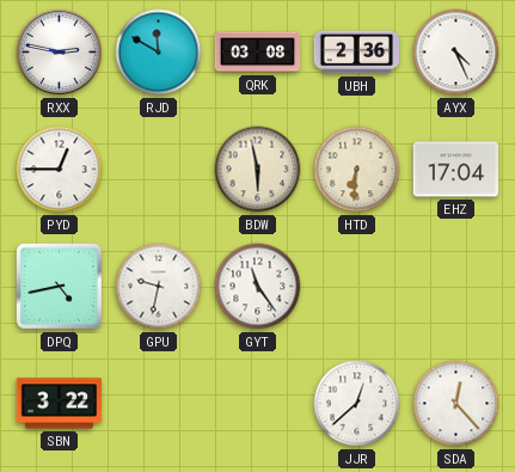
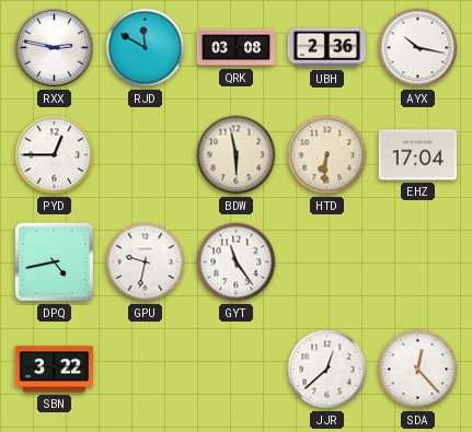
AYX: 4:26 -> 10:17 (418, 48)
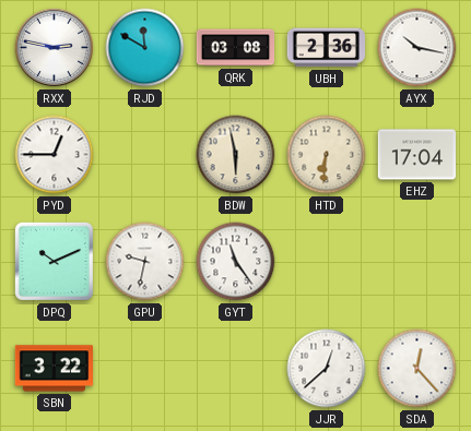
DPQ: 4:43 -> 10:11 (54, 261)
